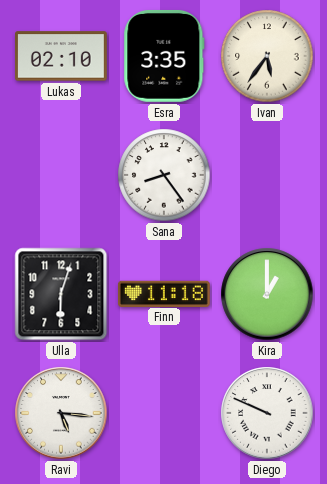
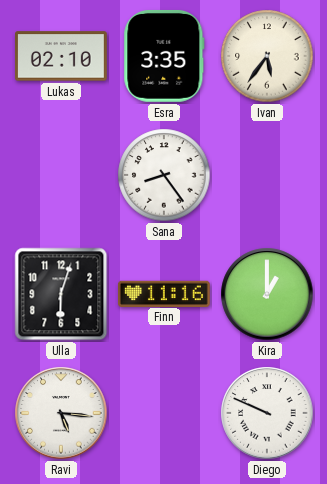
Finn: 11:18 -> 11:16 (165, 293)
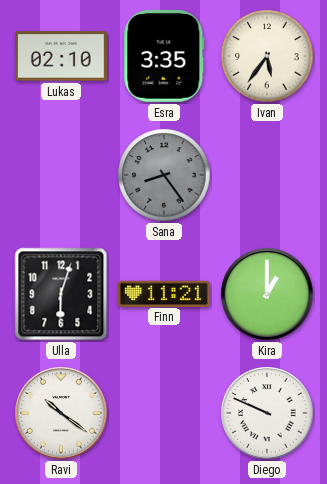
Sana dial: white -> grey (164, 175)
Finn: 11:16 -> 11:21 (165, 293)
Ravi: 5:16 -> 10:21 (61, 413)
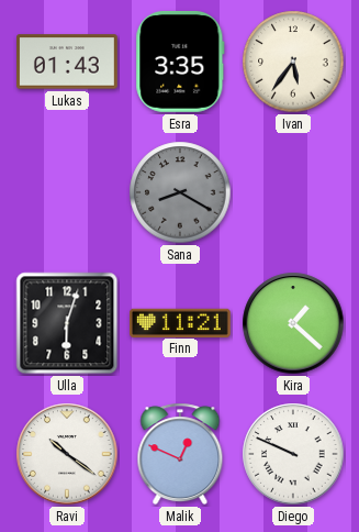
Lukas: 02:10 -> 01:43 (68, 62)
Sana: 8:24 -> 8:20 (180, 192)
Kira: 1:00 -> 1:22 (293, 323)
Malik: none -> 12:49 (180, 454)
